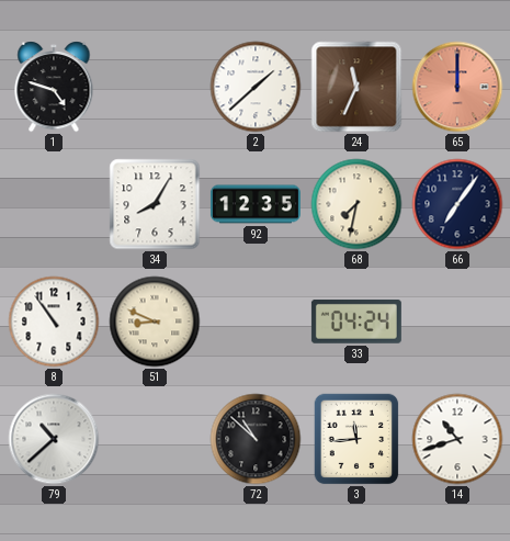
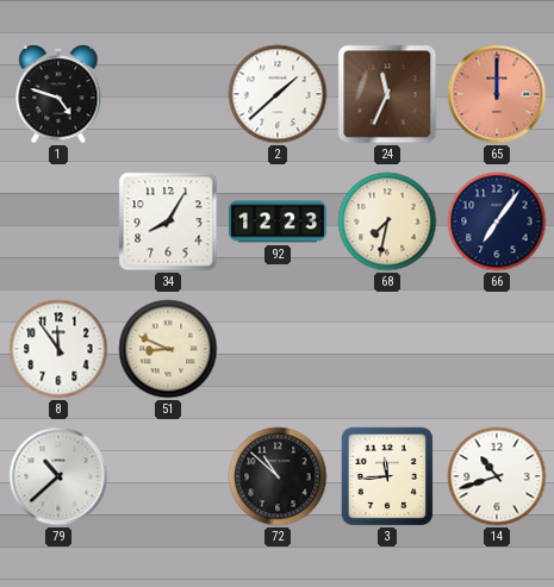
92: 12:35 -> 12:23 (278, 221)
8: 10:54 -> 11:54 (58, 349)
33: 04:24 -> none (356, 322)
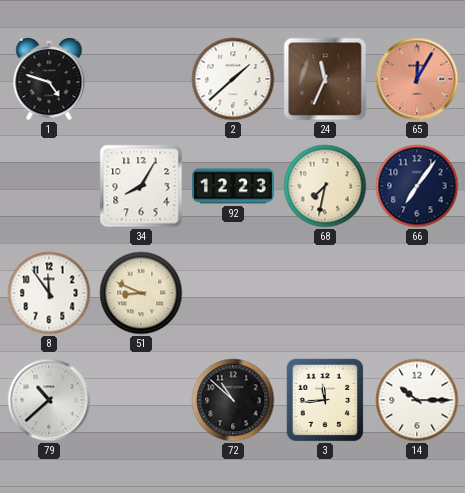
65: 12:00 -> 12:05 (417, 79)
14: 10:42 -> 10:15 (417, 400)
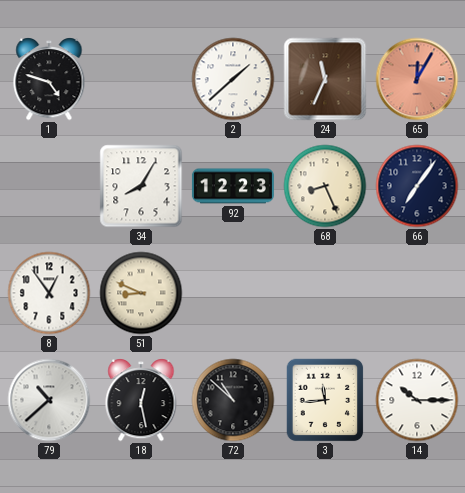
68: 7:32 -> 8:26 (325, 186)
8: 11:54 -> 12:54 (49, 293)
18: none -> 12:28 (141, 400)
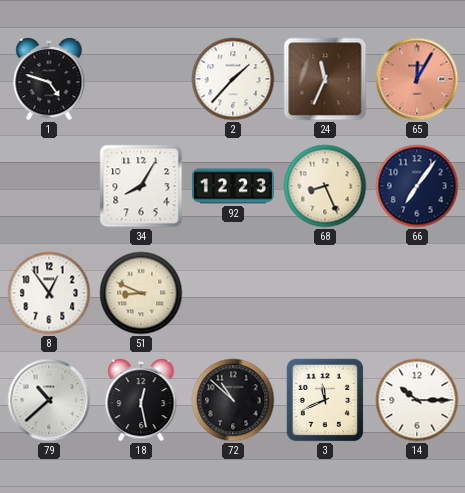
2: 1:38 -> 1:37 (233, 79)
3: 11:44 -> 11:41 (325, 400)
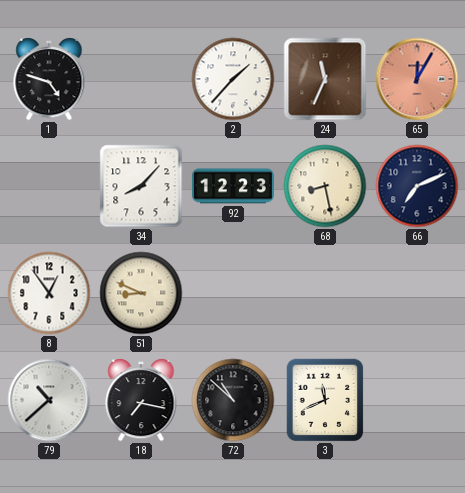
34: 8:05 -> 8:07 (141, 186)
68: 8:26 -> 8:28 (325, 186)
66: 7:06 -> 7:11 (417, 186)
18: 12:28 -> 7:17 (141, 400)
14: 10:15 -> none (417, 400)
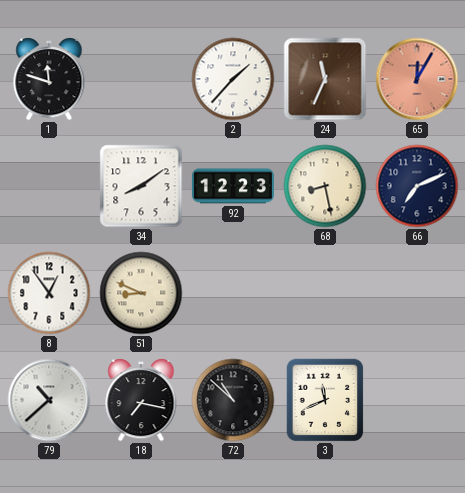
1: 4:48 -> 11:48 (49, 79)
34: 8:07 -> 8:09 (141, 186)
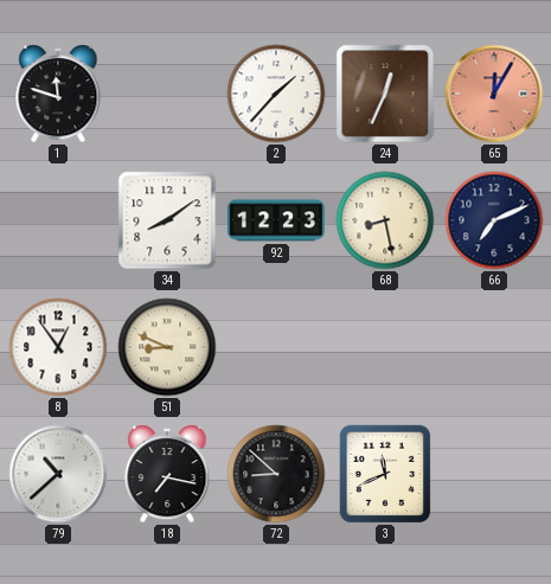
24: 11:34 -> 12:34 (385, 94)
72: 10:52 -> 8:52 (276, 474)
